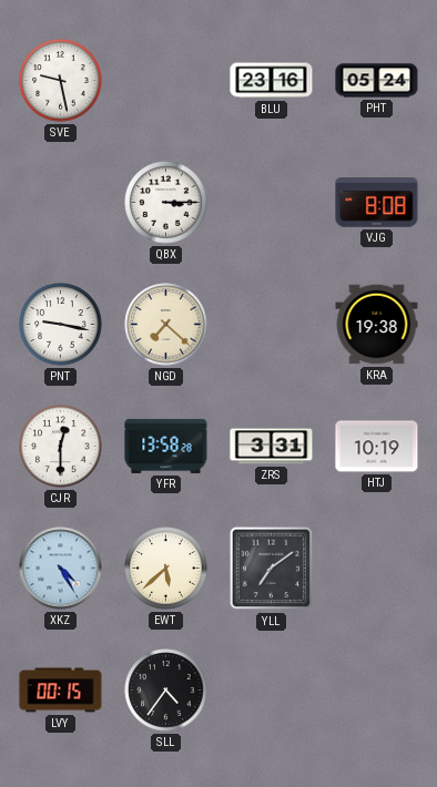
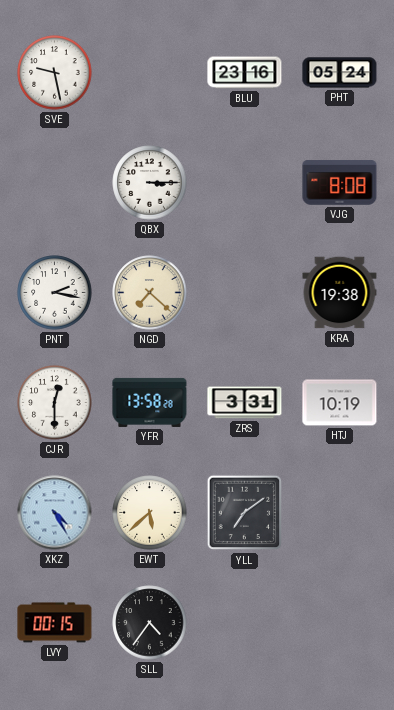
PNT: 9:17 -> 2:17 (55, 293)
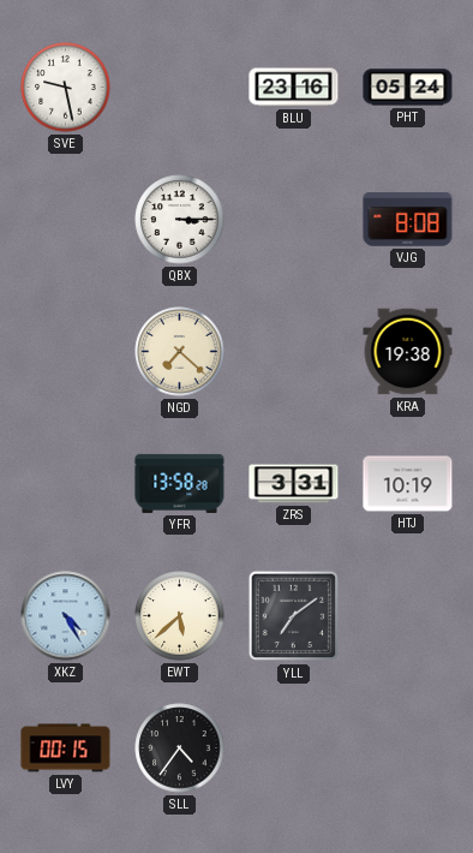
PNT: 2:17 -> none (55, 293)
CJR: 12:30 -> none (55, 403)
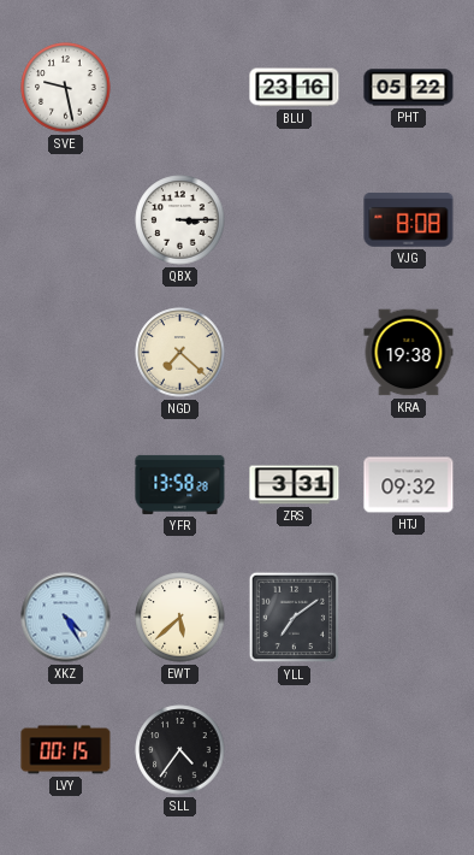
PHT: 05:24 -> 05:22 (409, 88)
HTJ: 10:19 -> 09:32 (409, 485)
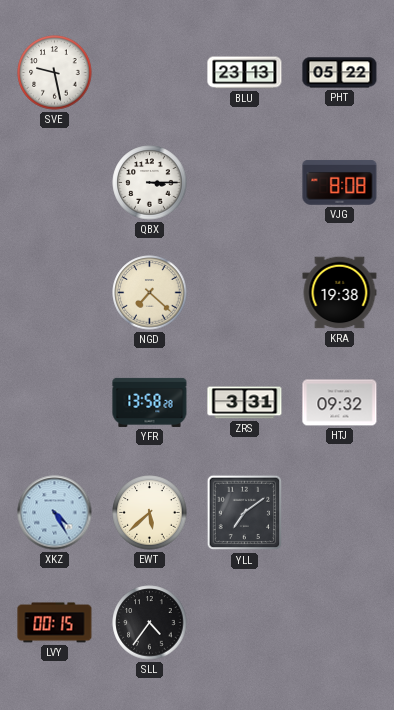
BLU: 23:16 -> 23:13 (245, 73)
